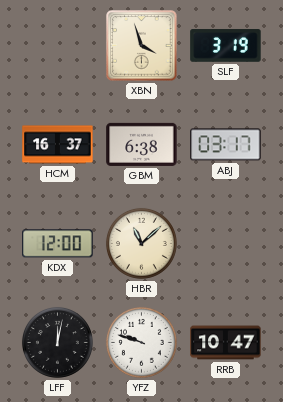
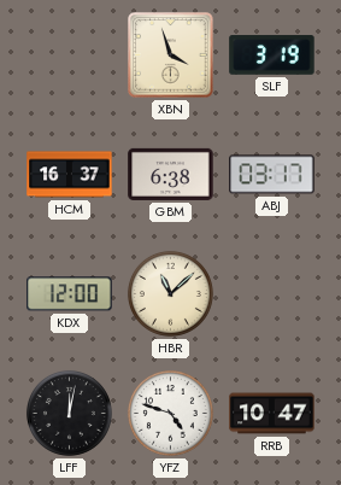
YFZ: 9:48 -> 4:48 (170, 413)
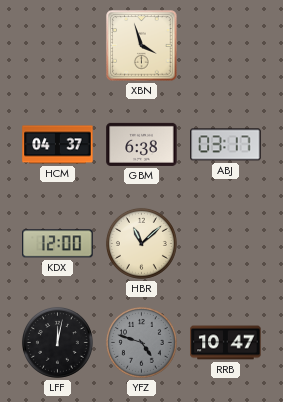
SLF: 3:19 -> none (272, 55)
HCM: 16:37 -> 04:37 (58, 145)
YFZ dial: white -> grey (141, 342)
